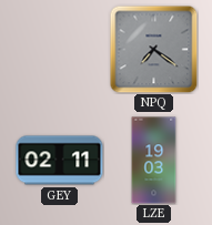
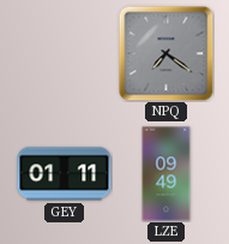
GEY: 02:11 -> 01:11 (65, 174)
LZE: 19:03 -> 09:49 (167, 174)
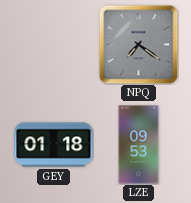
GEY: 01:11 -> 01:18 (54, 145)
LZE: 09:49 -> 09:53 (139, 145)
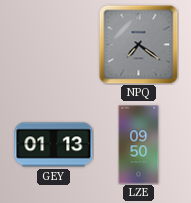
GEY: 01:18 -> 01:13 (54, 145)
LZE: 09:53 -> 09:50 (139, 145)
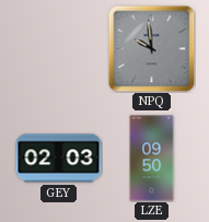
NPQ: 7:21 -> 9:59 (151, 48)
GEY: 01:13 -> 02:03 (59, 159)
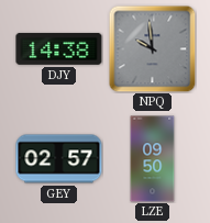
DJY: none -> 14:38 (59, 48)
GEY: 02:03 -> 02:57 (59, 159)
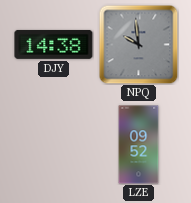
GEY: 02:57 -> none (59, 159)
LZE: 09:50 -> 09:52 (139, 145)
